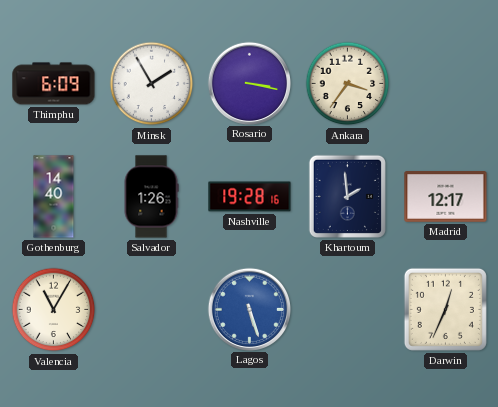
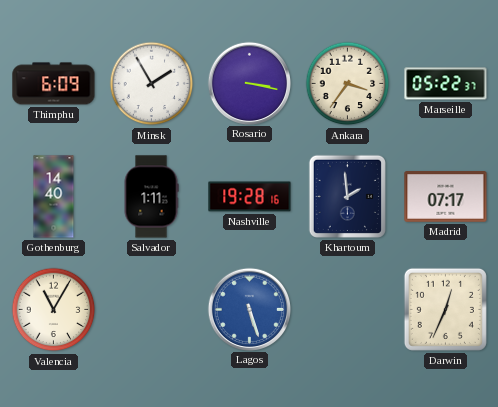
Marseille: none -> 05:22 (446, 84)
Salvador: 1:26 -> 1:11 (151, 197)
Madrid: 12:17 -> 07:17 (446, 197)
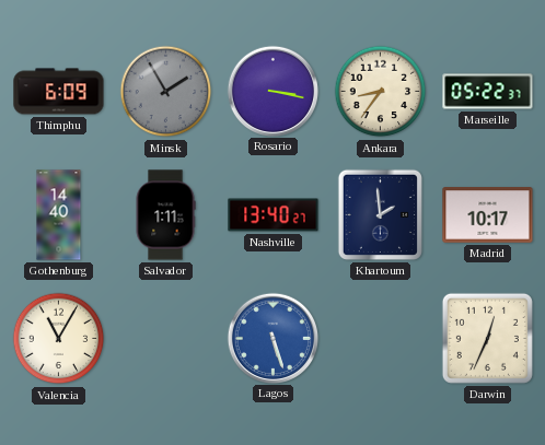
Minsk dial: white -> grey (166, 92)
Ankara: 3:36 -> 8:36 (381, 92)
Nashville: 19:28 -> 13:40 (274, 215)
Madrid: 07:17 -> 10:17 (488, 215)
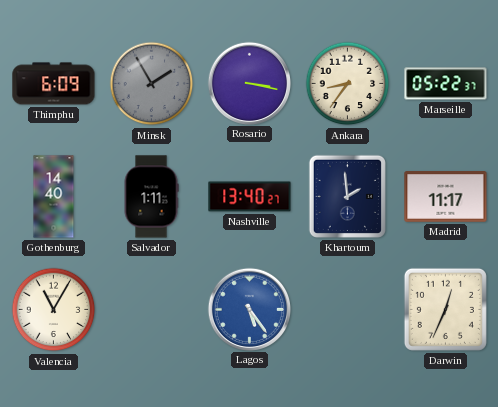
Madrid: 10:17 -> 11:17 (446, 197)
Lagos: 5:27 -> 5:24 (249, 309)
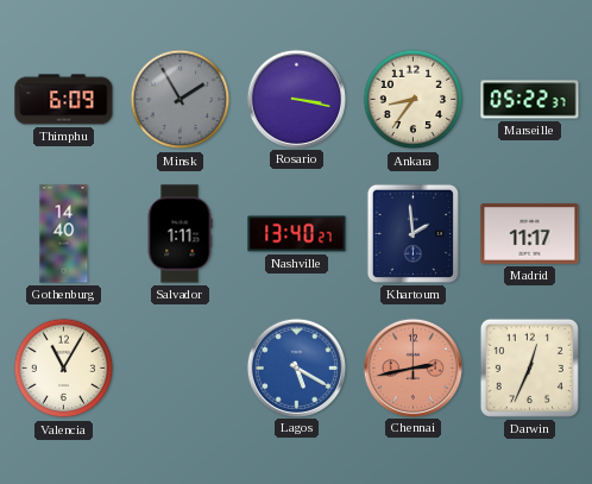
Lagos: 5:24 -> 5:20 (296, 367)
Chennai: none -> 2:43 (412, 367)
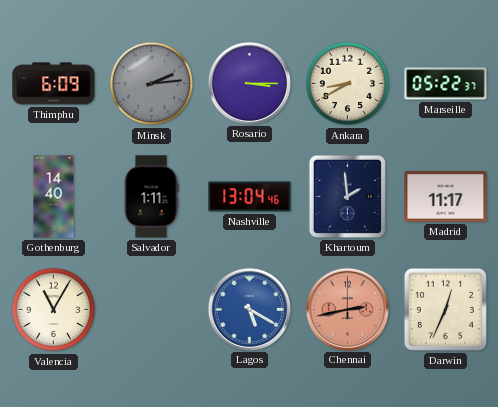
Minsk: 1:55 -> 2:14 (152, 84)
Rosario: 3:17 -> 3:15 (249, 83)
Ankara: 8:36 -> 8:40 (348, 84)
Nashville: 13:40 -> 13:04 (250, 197)
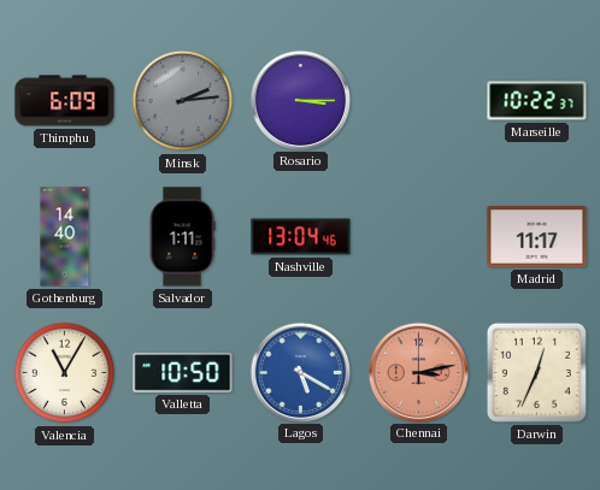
Ankara: 8:40 -> none (348, 84)
Marseille: 05:22 -> 10:22 (537, 101)
Khartoum: 1:59 -> none (347, 196)
Valletta: none -> 10:50 (183, 373)
Chennai: 2:43 -> 3:13 (418, 372)
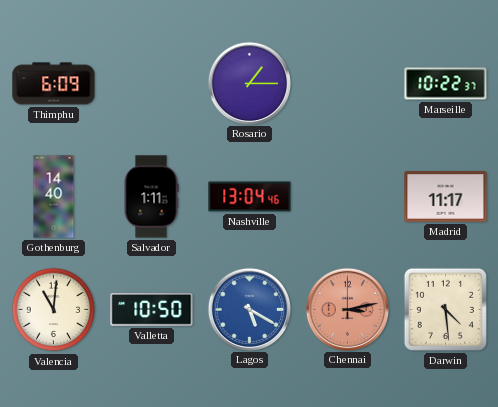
Minsk: 2:14 -> none (183, 101)
Rosario: 3:15 -> 1:15 (249, 83)
Valencia: 11:05 -> 11:01 (54, 310)
Darwin: 12:34 -> 4:29 (445, 309)
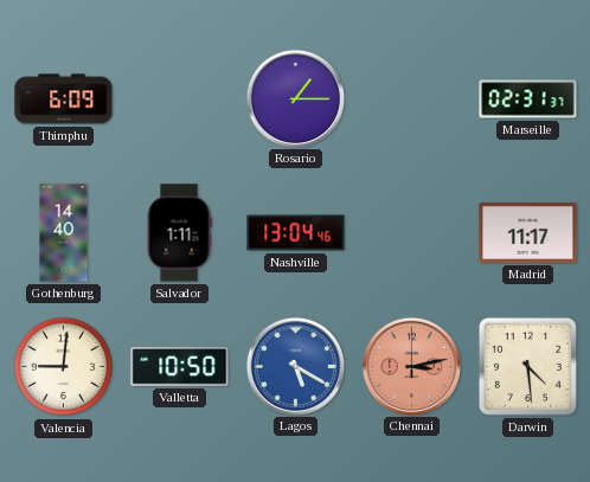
Marseille: 10:22 -> 02:31 (528, 99)
Valencia: 11:01 -> 9:01 (64, 367)
